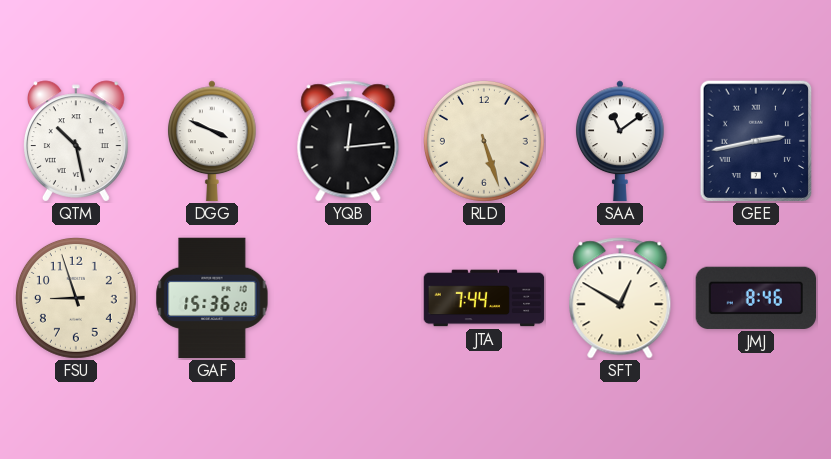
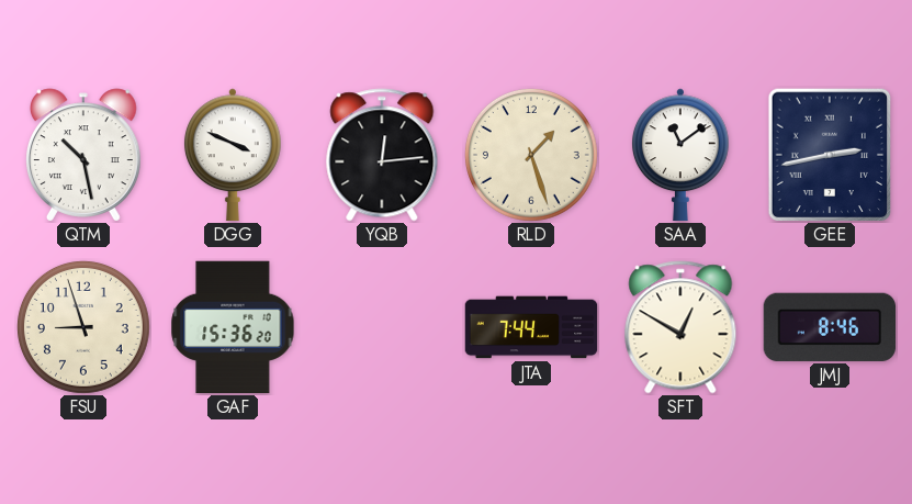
RLD: 5:27 -> 1:27 (531, 155)
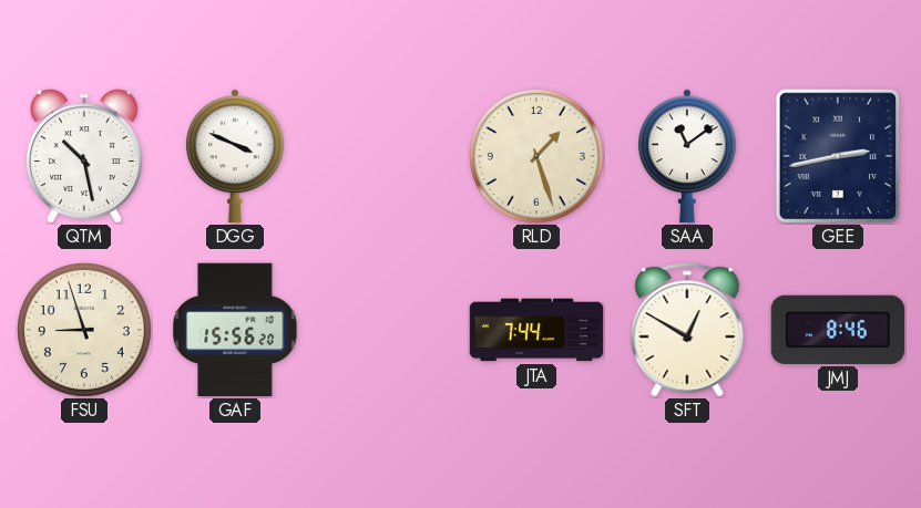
YQB: 12:14 -> none (382, 155)
GAF: 15:36 -> 15:56 (235, 330)
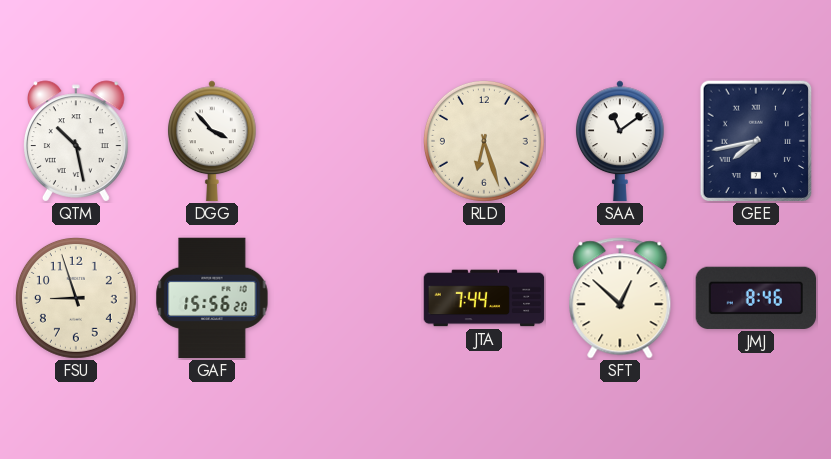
DGG: 3:49 -> 3:53 (212, 141)
RLD: 1:27 -> 6:27 (484, 141)
GEE: 2:43 -> 7:43 (756, 141)
SFT: 12:50 -> 12:52 (620, 298)
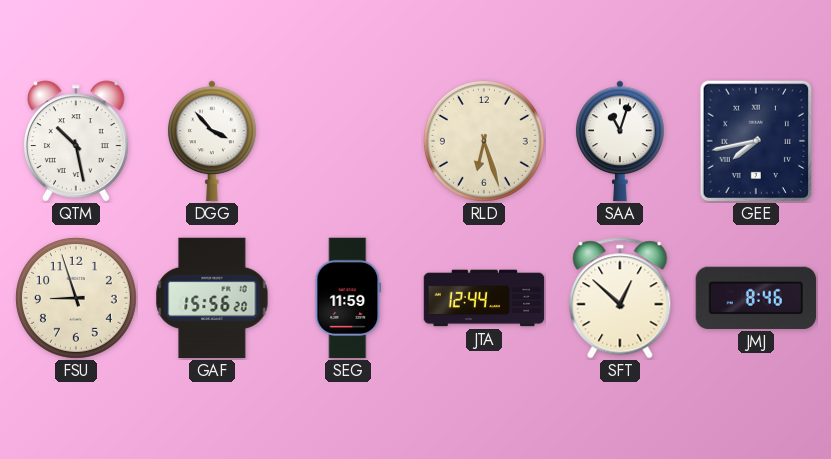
SAA: 11:09 -> 11:03 (620, 141)
SEG: none -> 11:59 (348, 298)
JTA: 7:44 -> 12:44 (484, 298)
